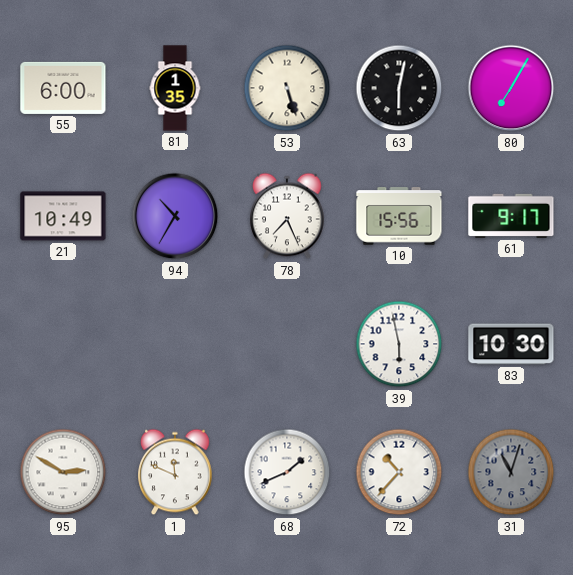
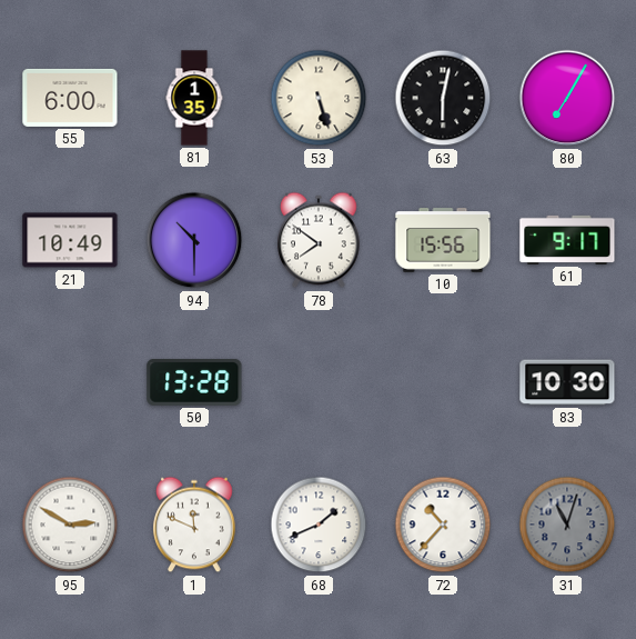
94: 10:35 -> 10:30 (194, 240)
78: 7:26 -> 7:51 (319, 240)
50: none -> 13:28 (194, 382)
39: 5:58 -> none (399, 344)
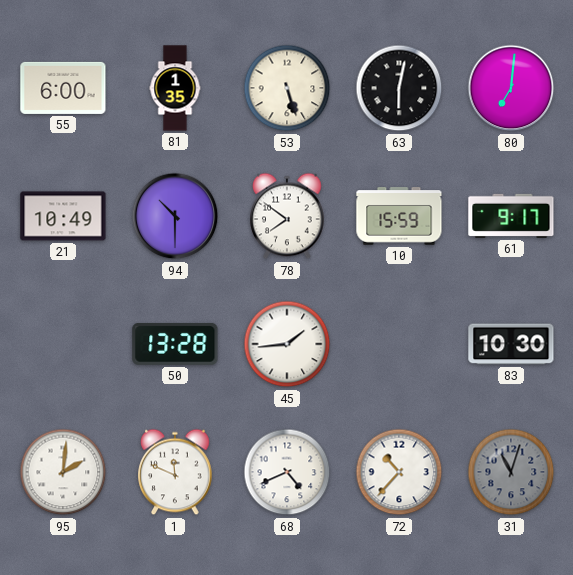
80: 7:05 -> 7:01 (511, 88)
10: 15:56 -> 15:59 (399, 216)
45: none -> 1:44 (287, 344)
95: 2:50 -> 2:01 (63, 472)
68: 1:41 -> 4:41 (287, 472)
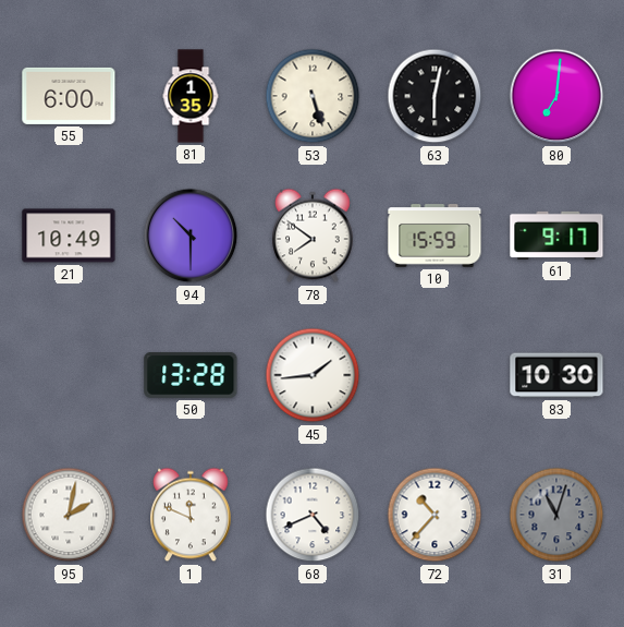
95: 2:01 -> 2:02 (69, 515)
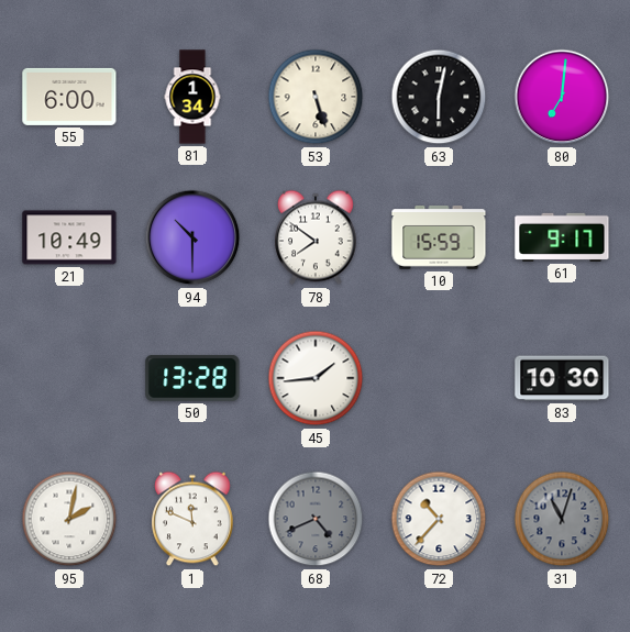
81: 1:35 -> 1:34 (192, 97)
68 dial: white -> grey (316, 519)
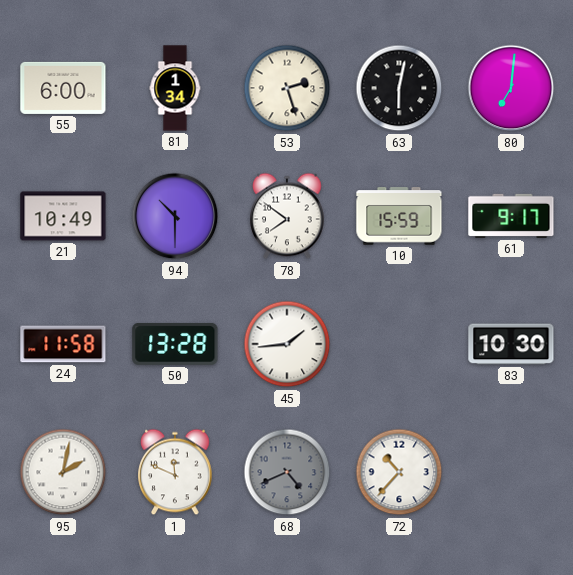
53: 5:27 -> 2:27 (287, 88)
24: none -> 11:58 (63, 344)
31: 11:03 -> none (562, 519)
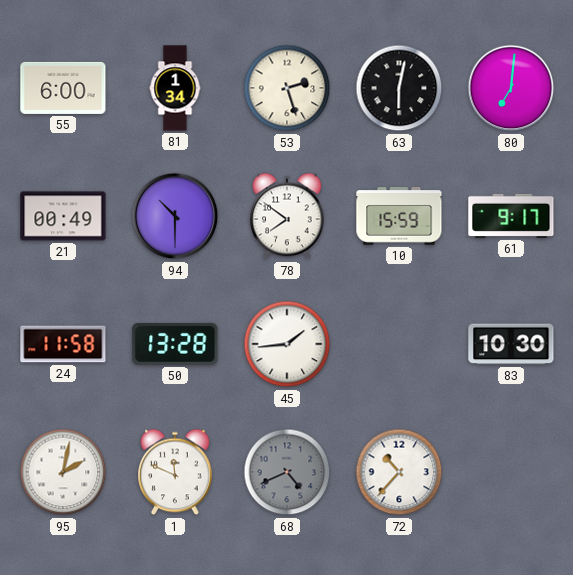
21: 10:49 -> 00:49 (63, 216)
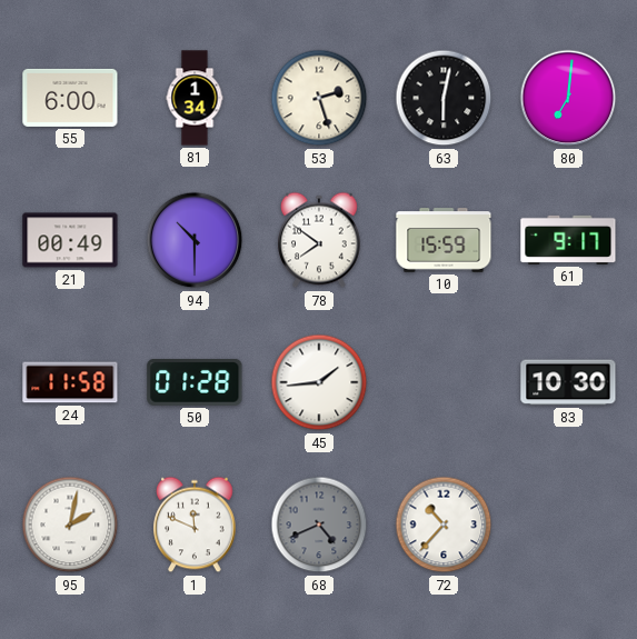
50: 13:28 -> 01:28 (195, 382)
